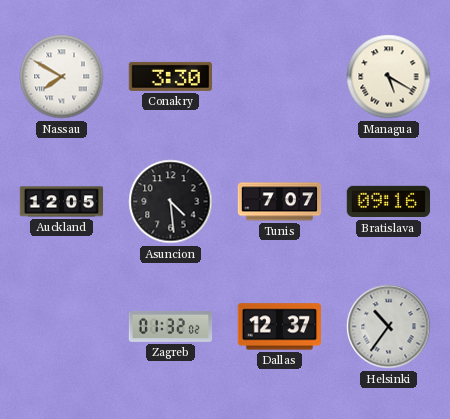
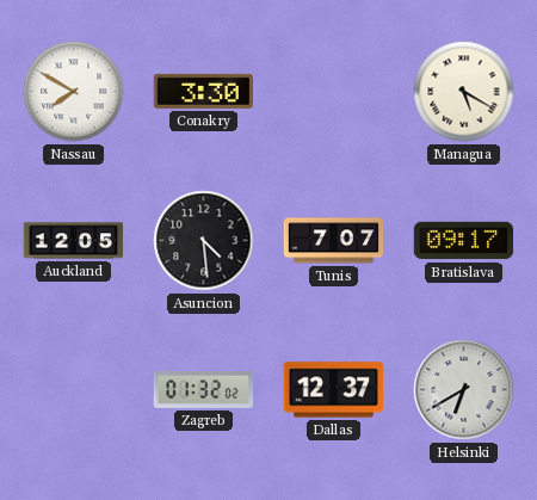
Bratislava: 09:16 -> 09:17 (464, 241)
Helsinki: 10:36 -> 6:40 (464, 390)
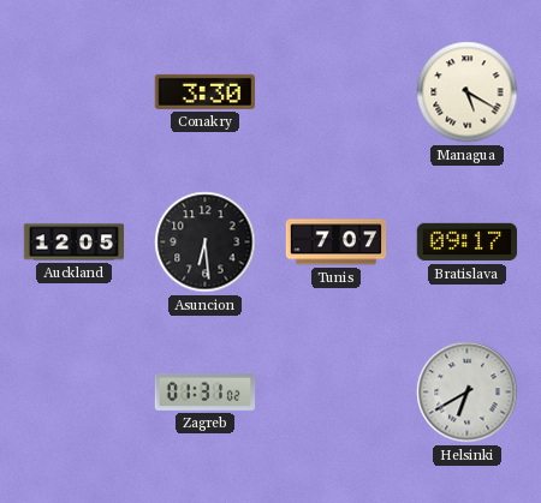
Nassau: 7:50 -> none (74, 92)
Asuncion: 4:29 -> 6:29 (206, 242)
Zagreb: 01:32 -> 01:31 (206, 391)
Dallas: 12:37 -> none (333, 390)
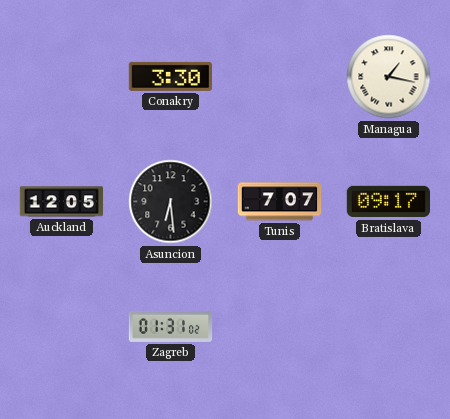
Managua: 5:20 -> 1:17 (389, 77)
Helsinki: 6:40 -> none (468, 393)
